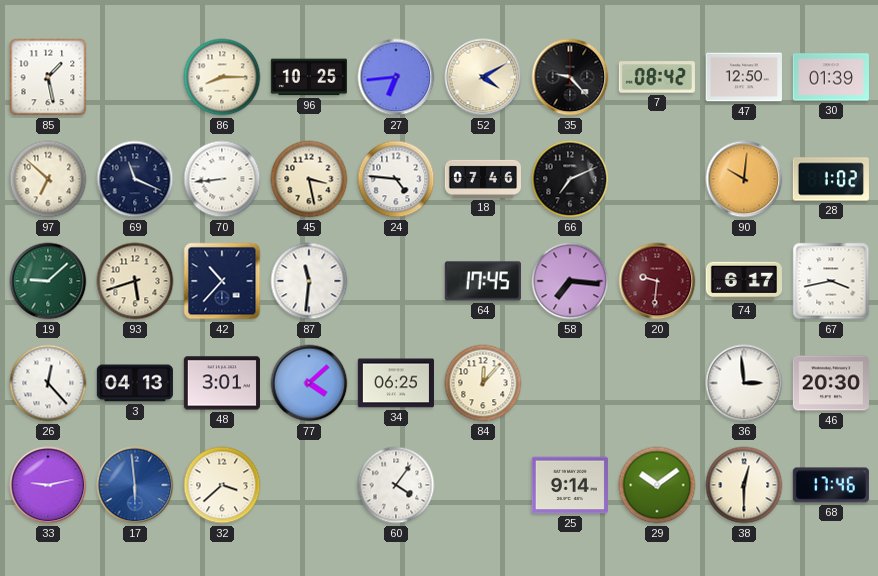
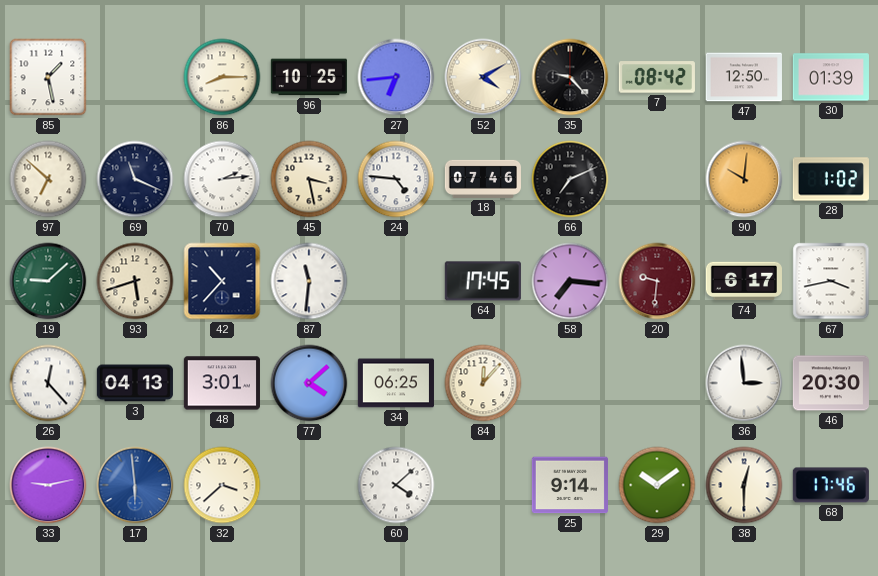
70: 8:44 -> 2:14 (222, 179)
60: 4:06 -> 4:08 (396, 485)
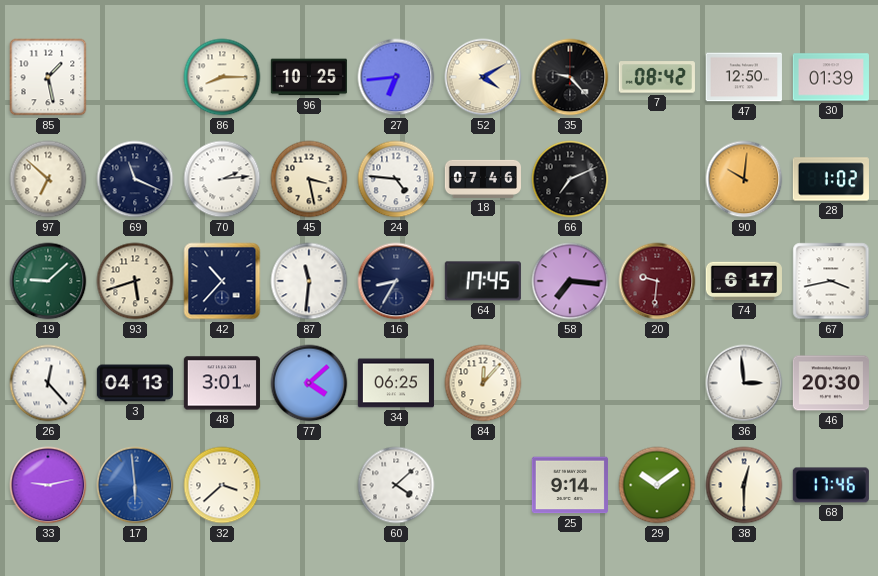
16: none -> 8:35 (396, 281)
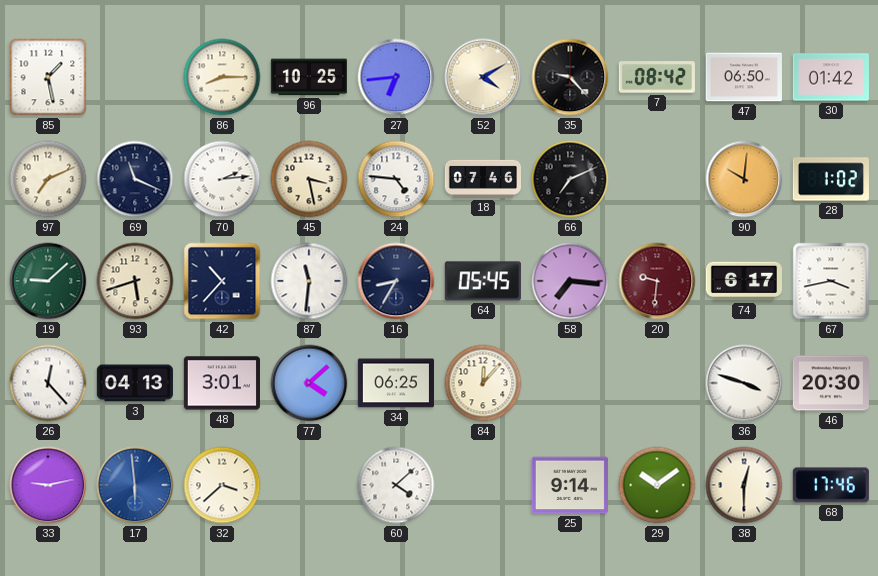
47: 12:50 -> 06:50 (744, 77)
30: 01:39 -> 01:42 (831, 77)
97: 6:52 -> 7:11 (48, 179)
64: 17:45 -> 05:45 (483, 281)
36: 2:59 -> 3:48 (744, 383)
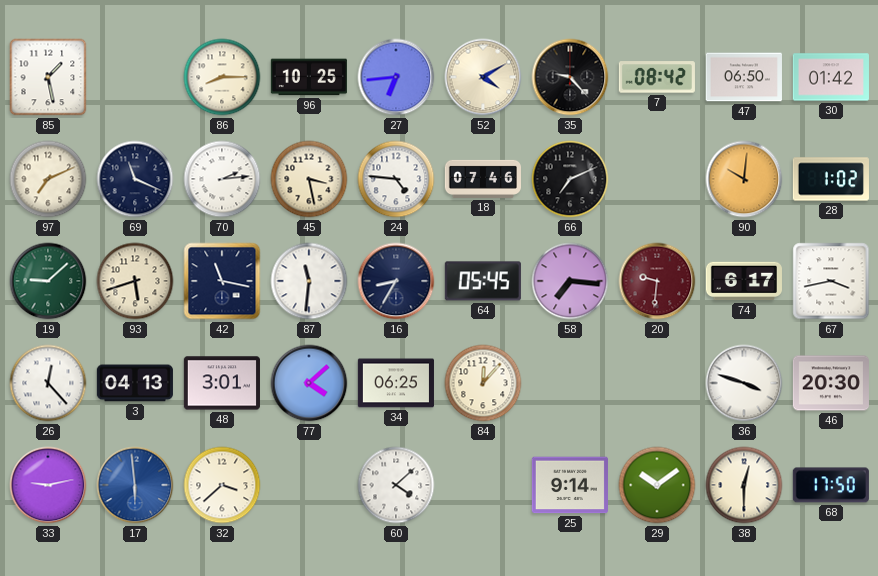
42: 10:37 -> 11:17 (222, 281)
68: 17:46 -> 17:50 (831, 485)
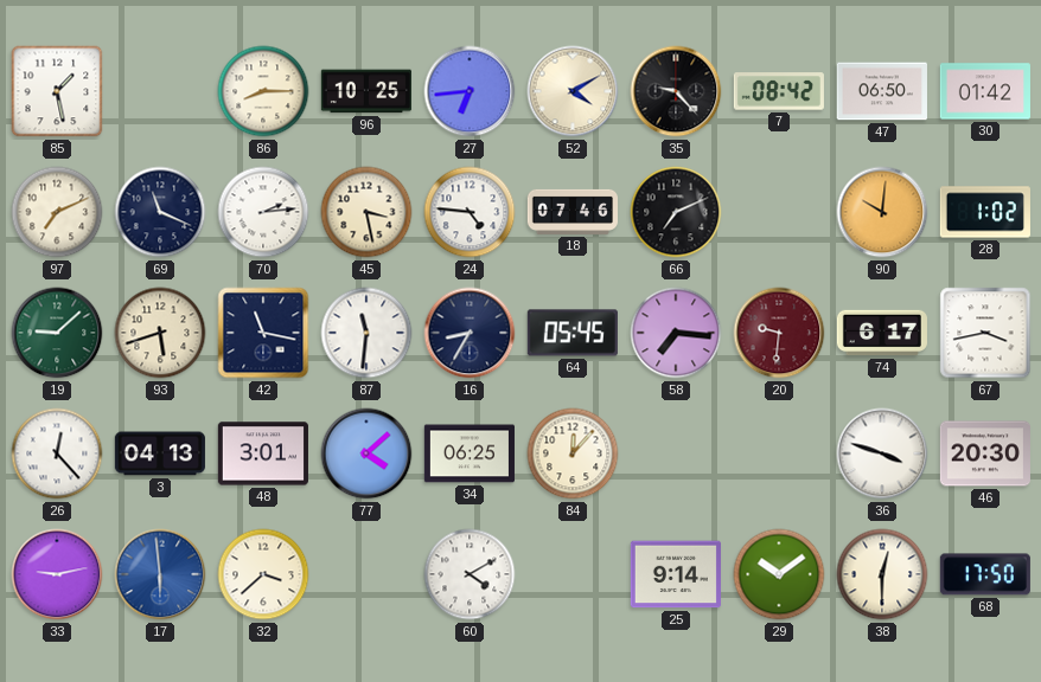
60: 4:08 -> 4:10 (470, 574)
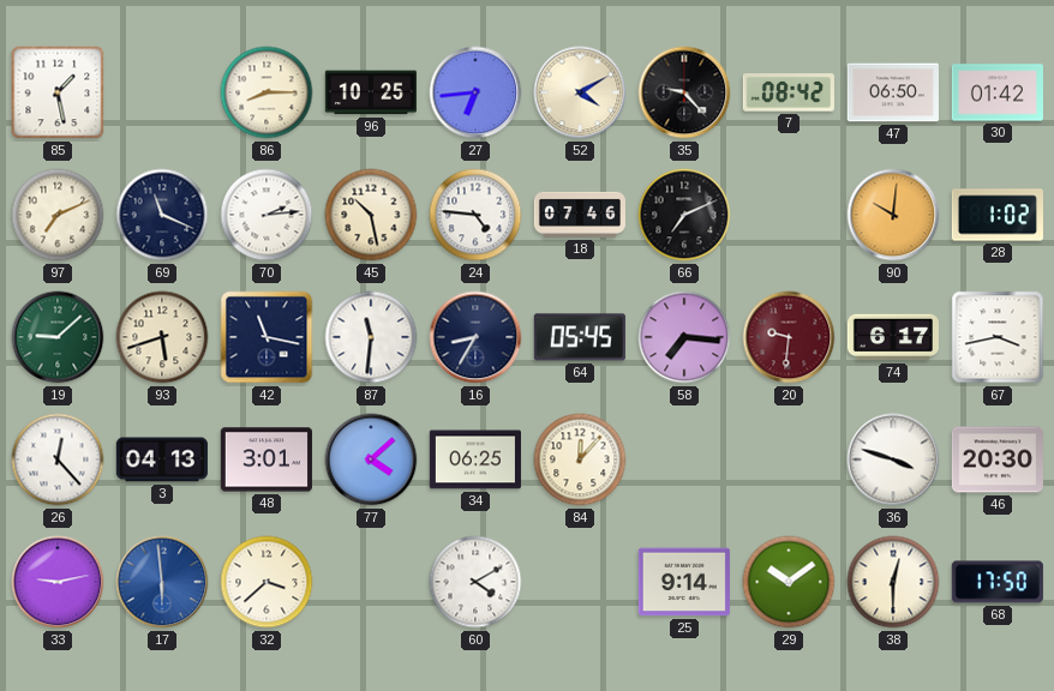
45: 3:28 -> 10:28 (371, 215)
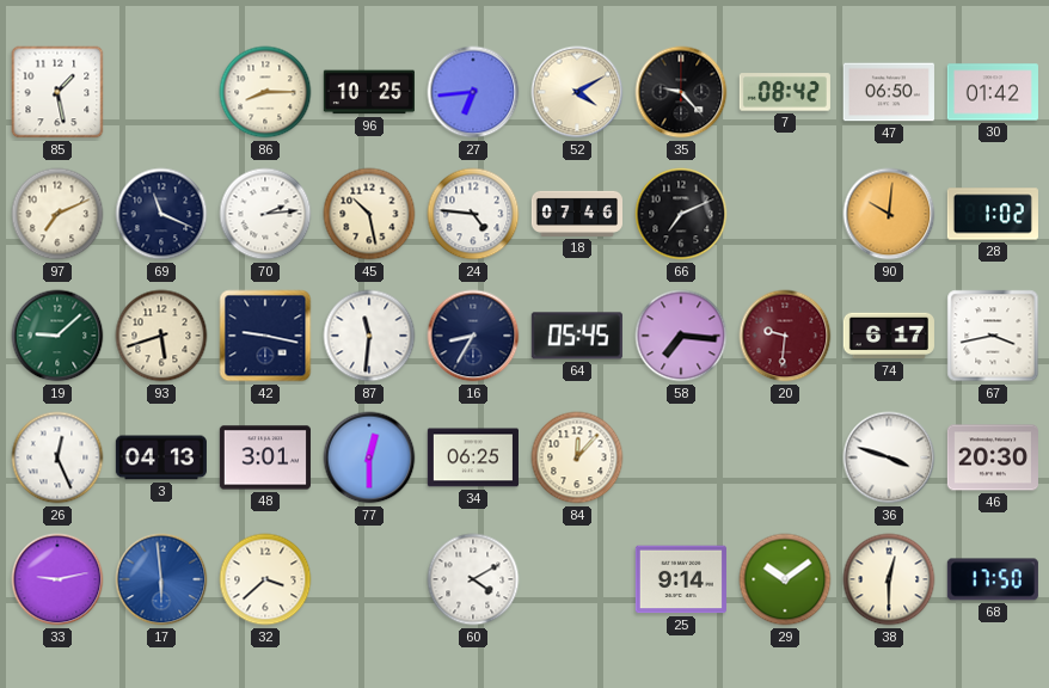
42: 11:17 -> 9:17 (265, 336)
26: 12:23 -> 12:26 (57, 457)
77: 4:08 -> 12:30 (369, 457)
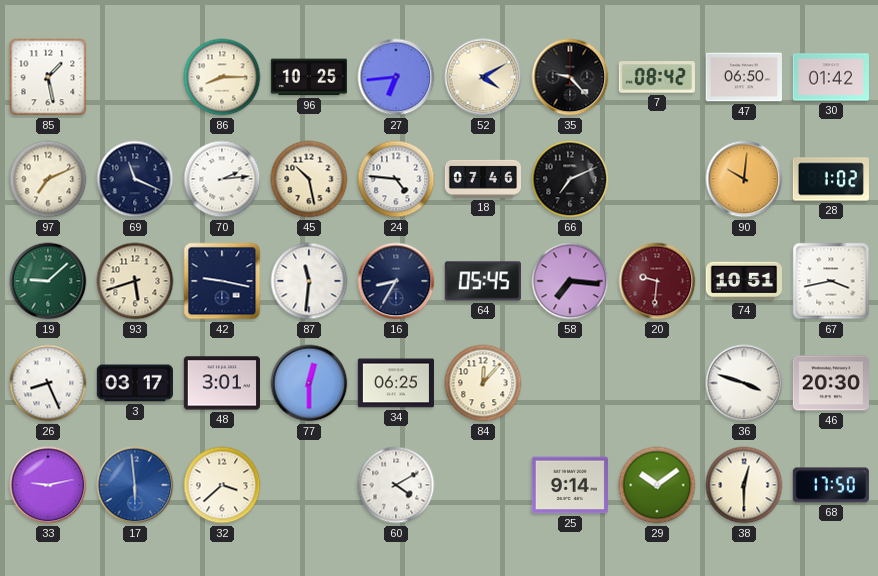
74: 6:17 -> 10:51 (744, 281)
26: 12:26 -> 8:26 (48, 383)
3: 04:13 -> 03:17 (135, 383)
